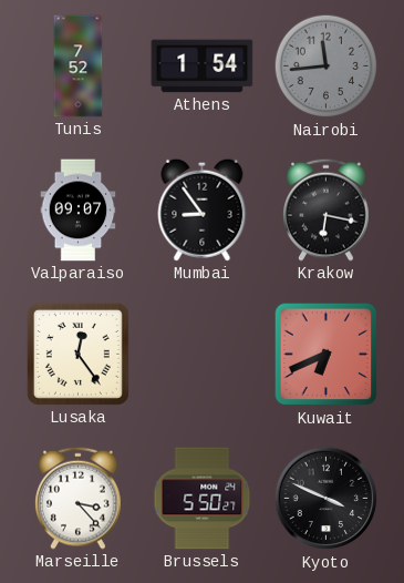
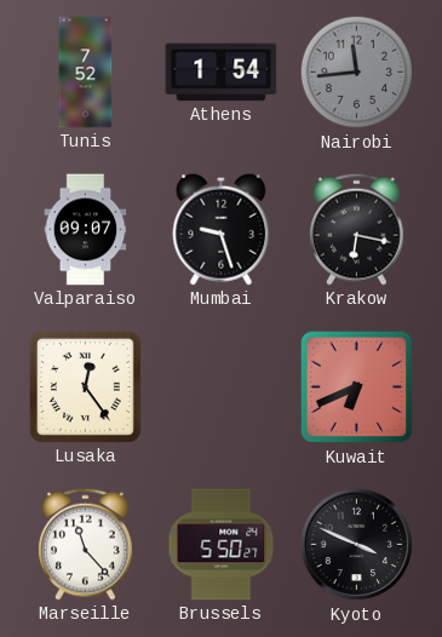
Mumbai: 8:54 -> 9:27 (222, 229)
Marseille: 3:23 -> 11:23 (86, 544)
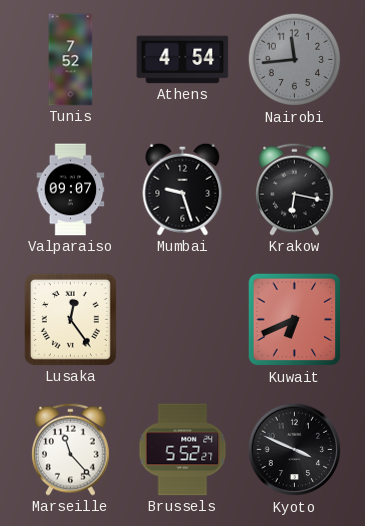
Athens: 1:54 -> 4:54 (183, 60)
Brussels: 5:50 -> 5:52 (183, 450)
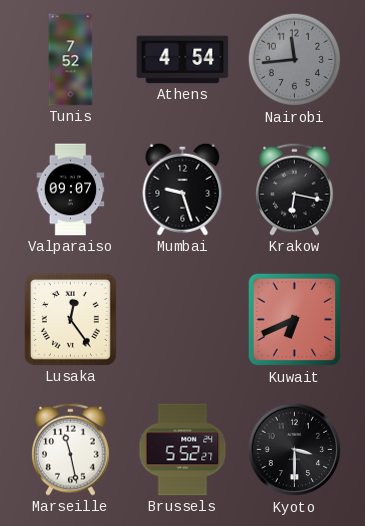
Marseille: 11:23 -> 11:28 (71, 449)
Kyoto: 3:49 -> 3:30 (295, 450)
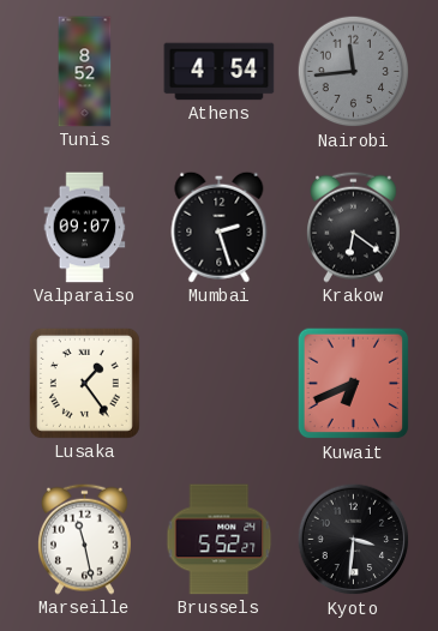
Tunis: 7:52 -> 8:52 (85, 72)
Mumbai: 9:27 -> 2:27 (220, 227)
Krakow: 6:17 -> 6:21 (354, 227)
Lusaka: 12:24 -> 1:24 (84, 383)
Kyoto: 3:30 -> 3:31 (354, 540)
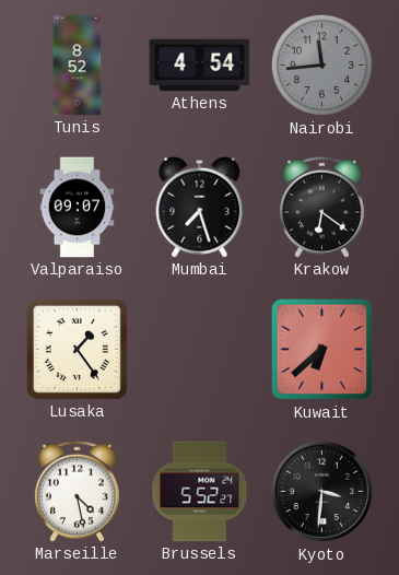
Mumbai: 2:27 -> 7:27 (200, 207)
Kuwait: 6:41 -> 6:38 (322, 350)
Marseille: 11:28 -> 4:28 (78, 491)
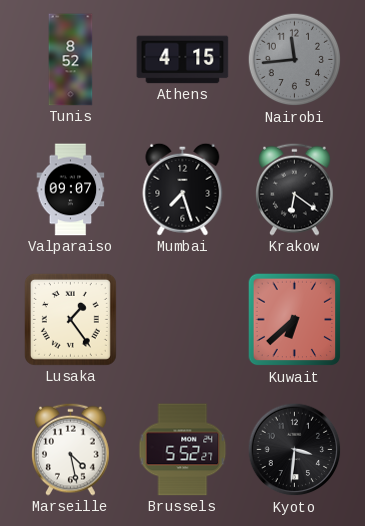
Athens: 4:54 -> 4:15 (183, 60)
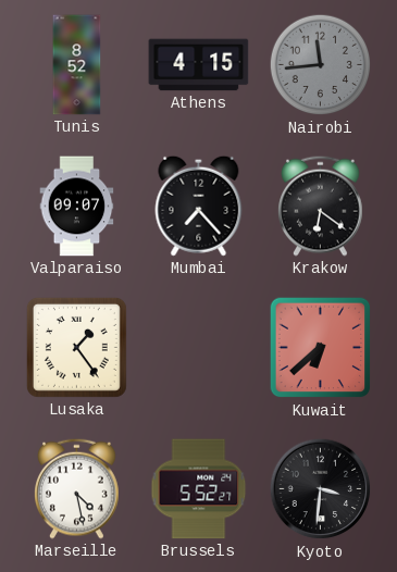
Mumbai: 7:27 -> 7:23 (199, 206)
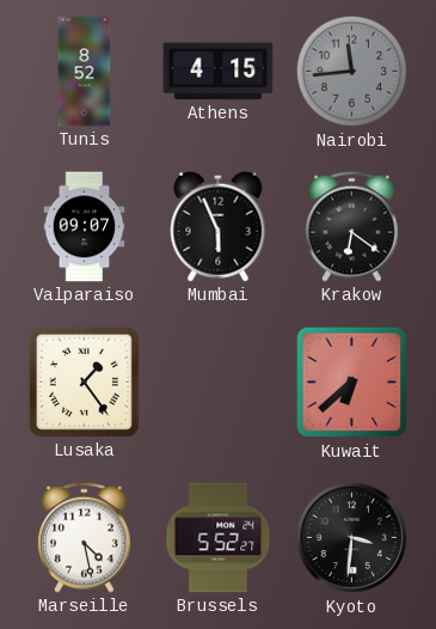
Mumbai: 7:23 -> 5:56 (219, 226)
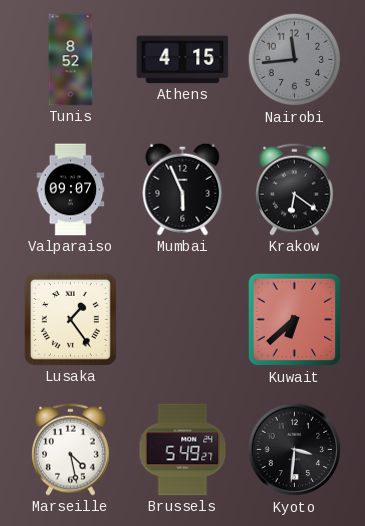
Brussels: 5:52 -> 5:49 (183, 450)
